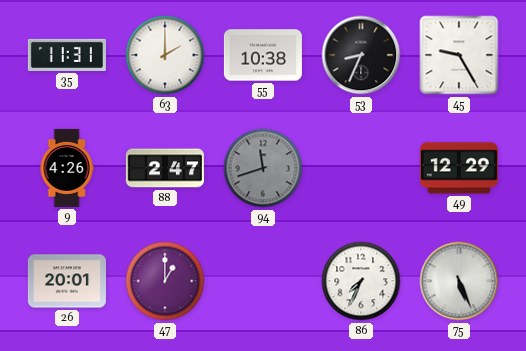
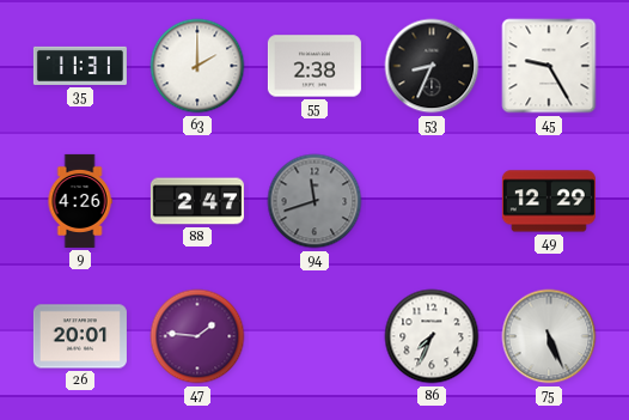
55: 10:38 -> 2:38 (314, 66)
47: 1:00 -> 1:46 (197, 336)
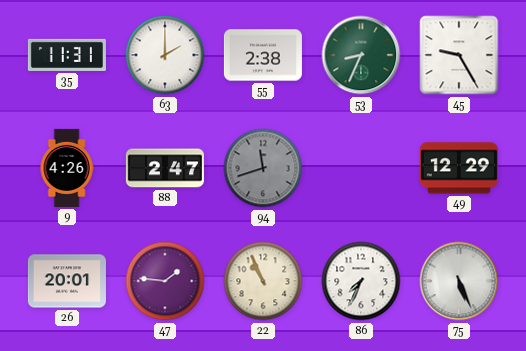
53 dial: black -> green (361, 55)
22: none -> 10:56 (263, 281)
